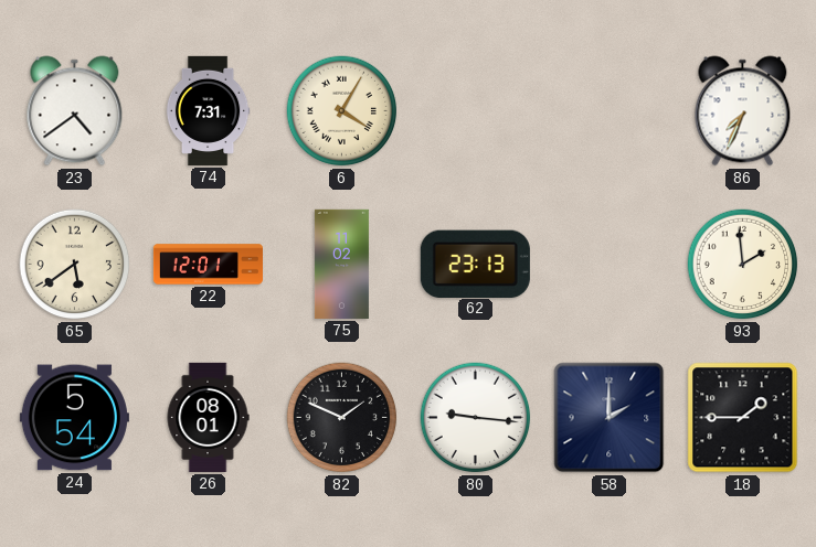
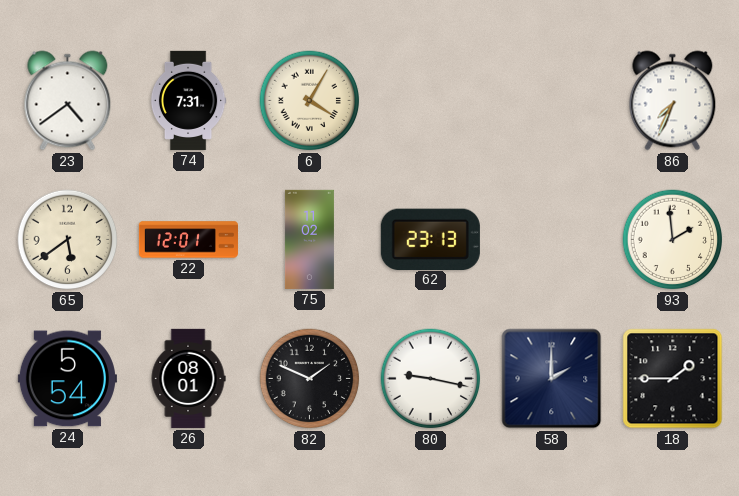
80: 9:16 -> 9:17 (431, 379)
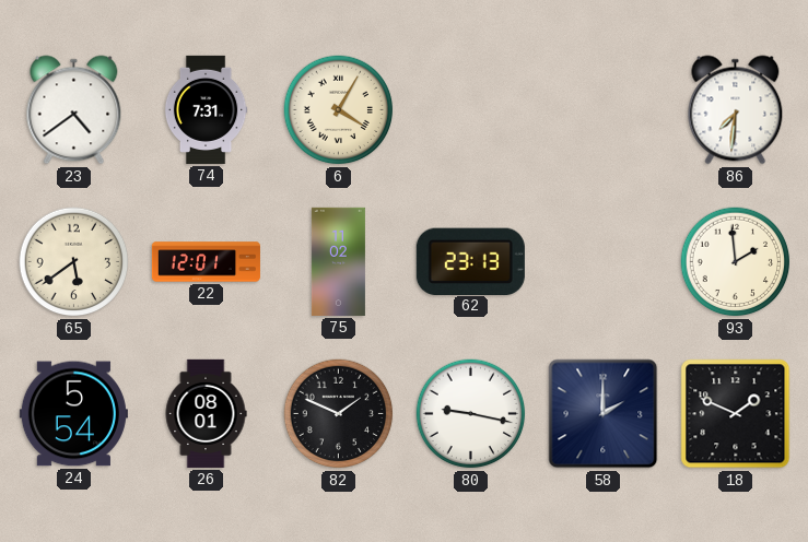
86: 7:34 -> 7:31 (736, 110)
18: 1:45 -> 1:49 (736, 414)
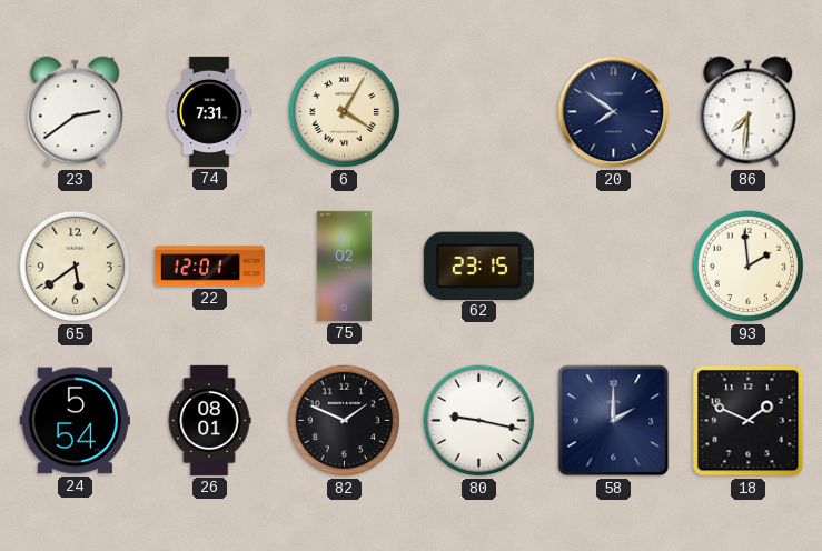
23: 4:39 -> 2:39 (76, 112)
20: none -> 7:51 (614, 112)
62: 23:13 -> 23:15 (478, 266)
